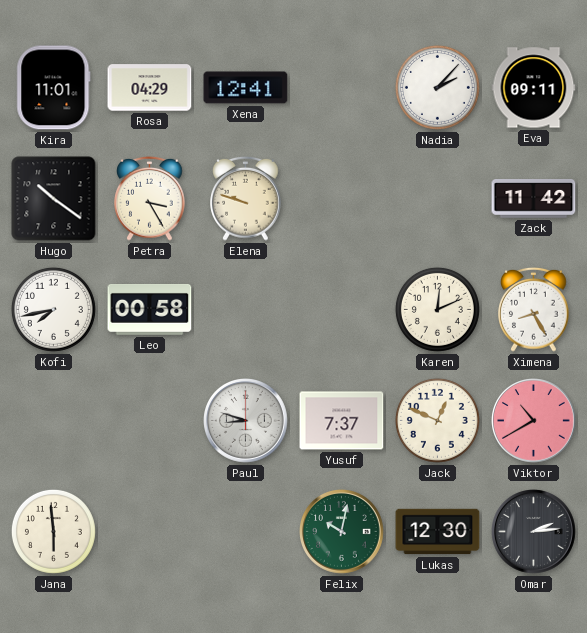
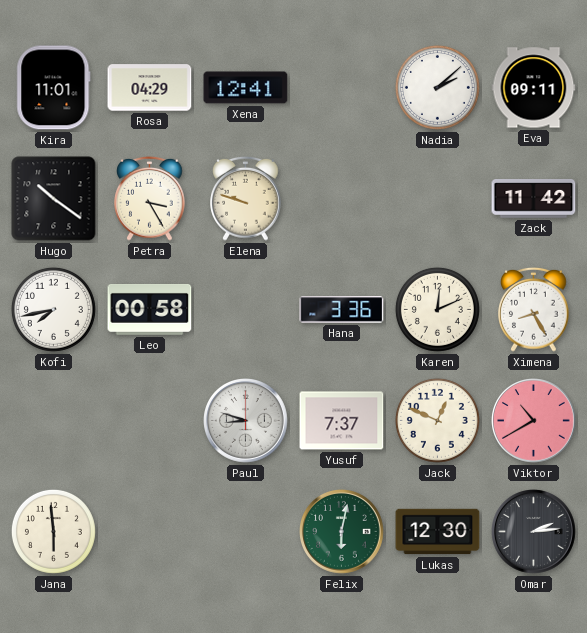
Nadia: 2:07 -> 2:08 (437, 87)
Hana: none -> 3:36 (342, 310)
Felix: 10:02 -> 6:02 (342, 532)
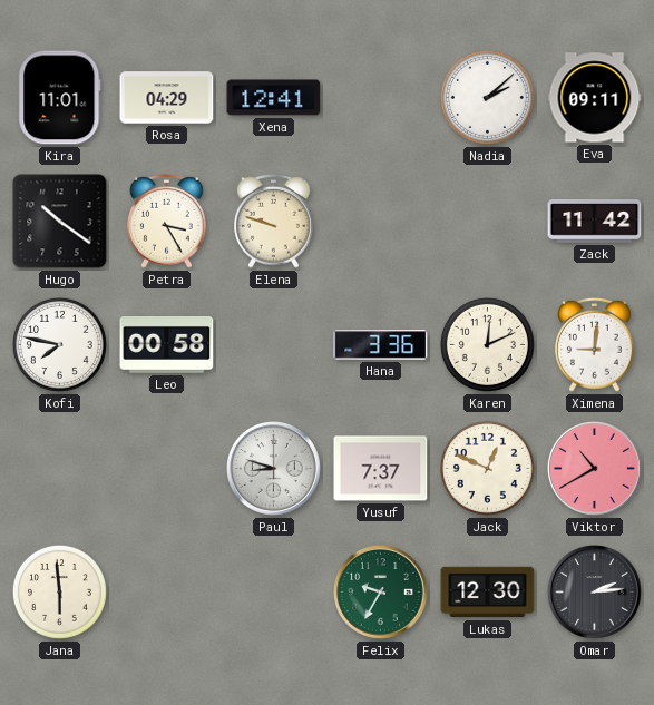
Kofi: 7:43 -> 7:47 (59, 344)
Ximena: 8:25 -> 9:01 (595, 344)
Felix: 6:02 -> 9:35 (381, 593)
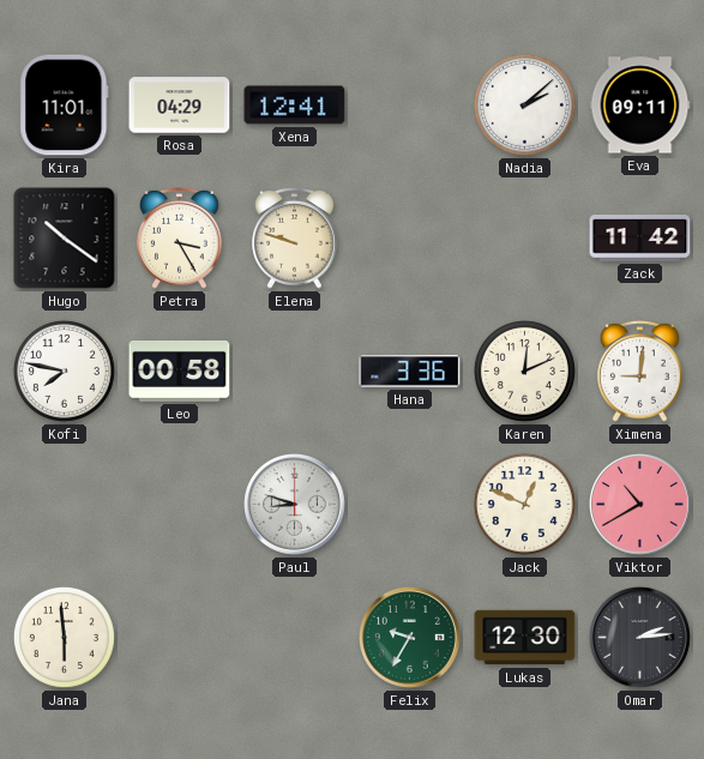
Yusuf: 7:37 -> none (381, 469)
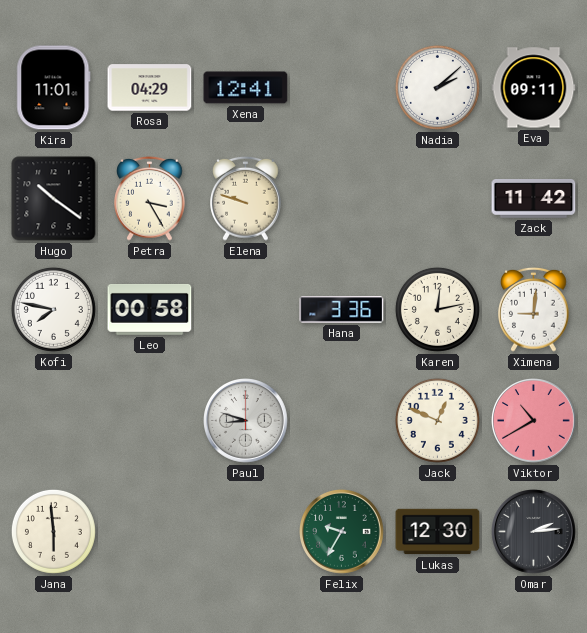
Karen: 12:11 -> 12:13 (437, 309)
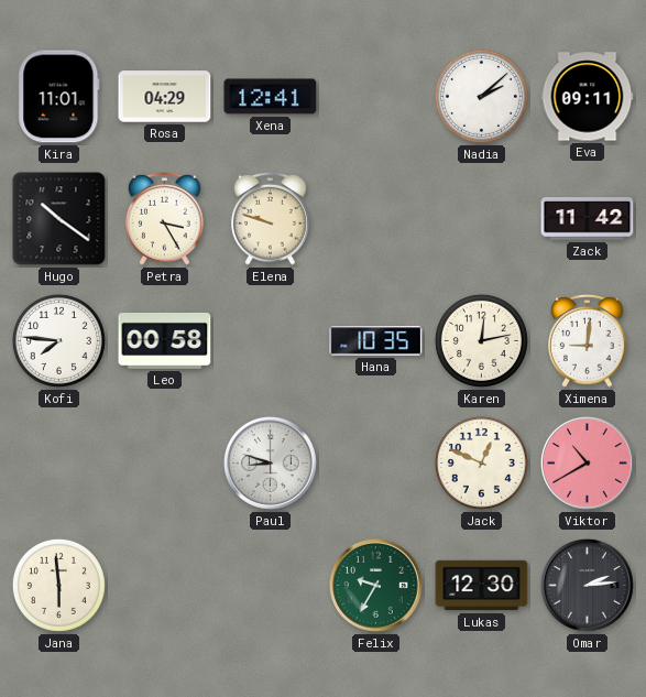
Kofi: 7:47 -> 7:46 (58, 340)
Hana: 3:36 -> 10:35 (376, 341)
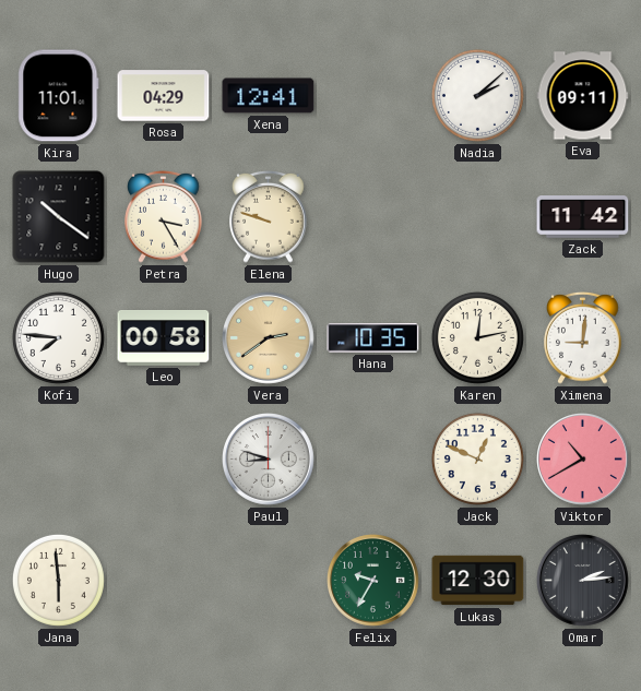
Vera: none -> 2:39 (269, 338)
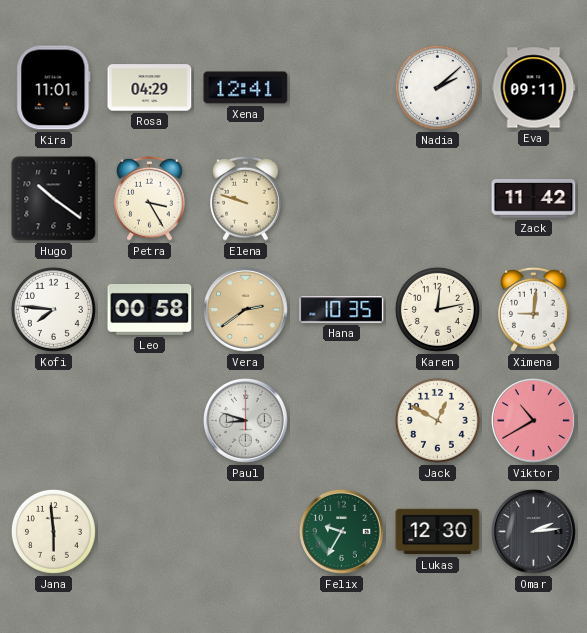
Jack: 12:49 -> 12:50 (437, 420)
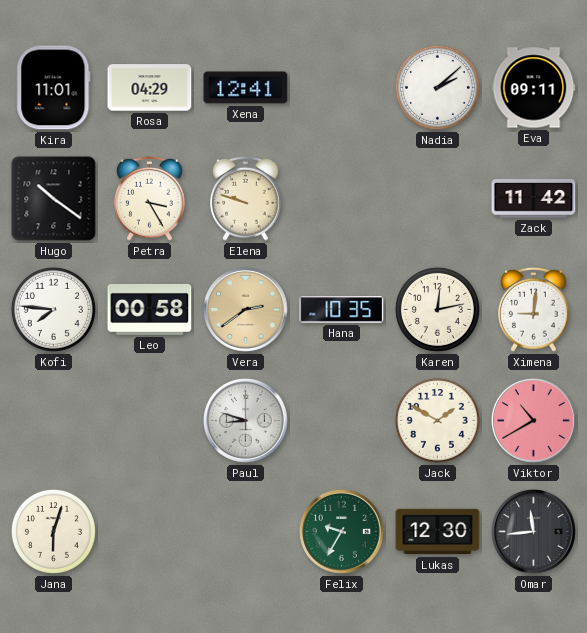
Jack: 12:50 -> 1:50 (437, 420)
Jana: 5:59 -> 6:03 (53, 531)
Omar: 2:14 -> 11:44 (534, 532)
